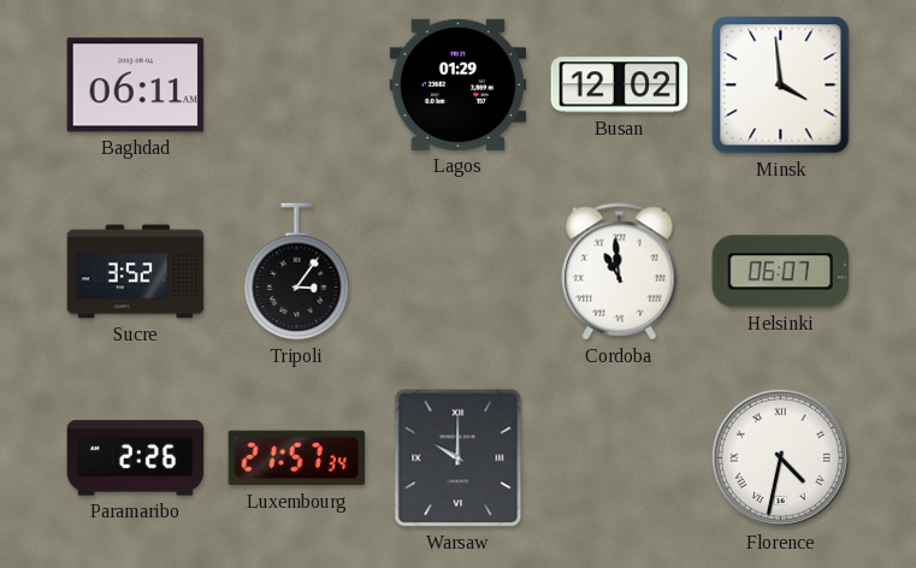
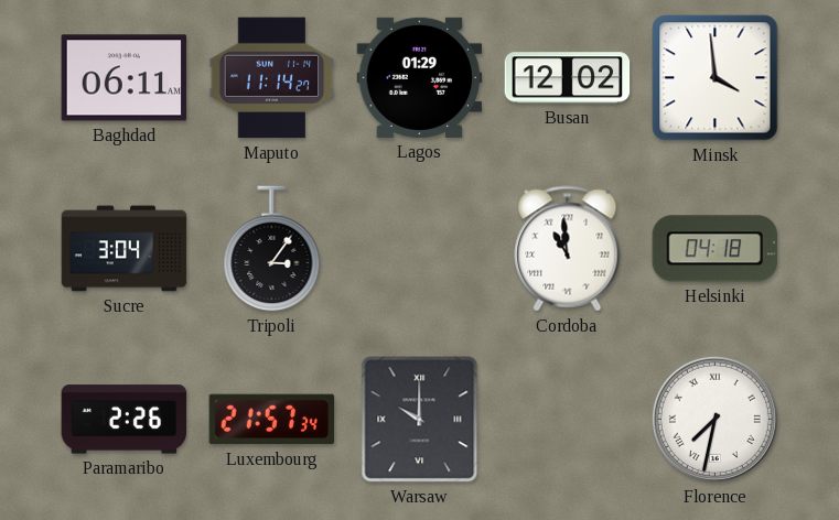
Maputo: none -> 11:14 (272, 78)
Sucre: 3:52 -> 3:04 (125, 249)
Helsinki: 06:07 -> 04:18 (716, 249)
Florence: 4:32 -> 7:32 (714, 419)
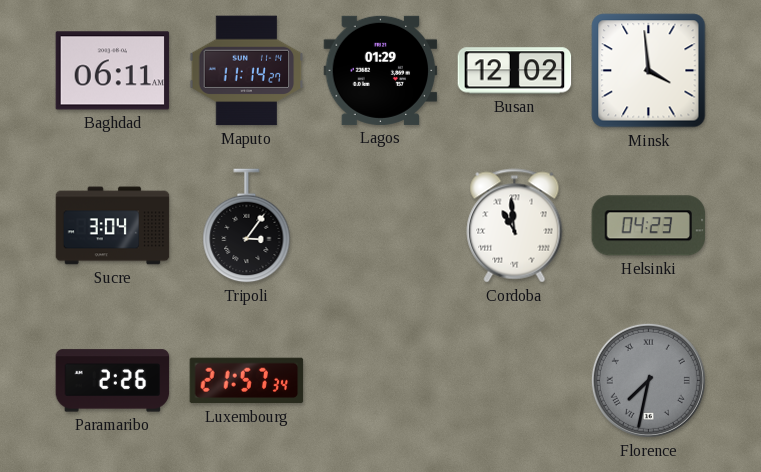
Helsinki: 04:18 -> 04:23 (649, 226)
Warsaw: 10:00 -> none (420, 420)
Florence dial: white -> grey (648, 380)
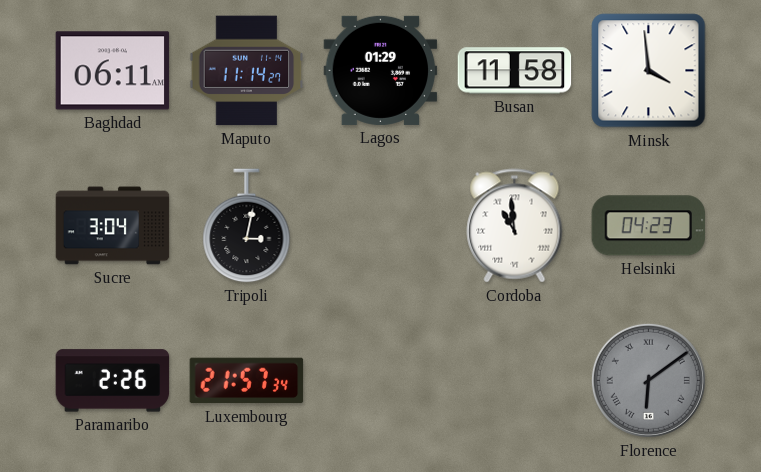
Busan: 12:02 -> 11:58 (515, 71)
Tripoli: 3:06 -> 3:02 (247, 226)
Florence: 7:32 -> 6:09 (648, 380)
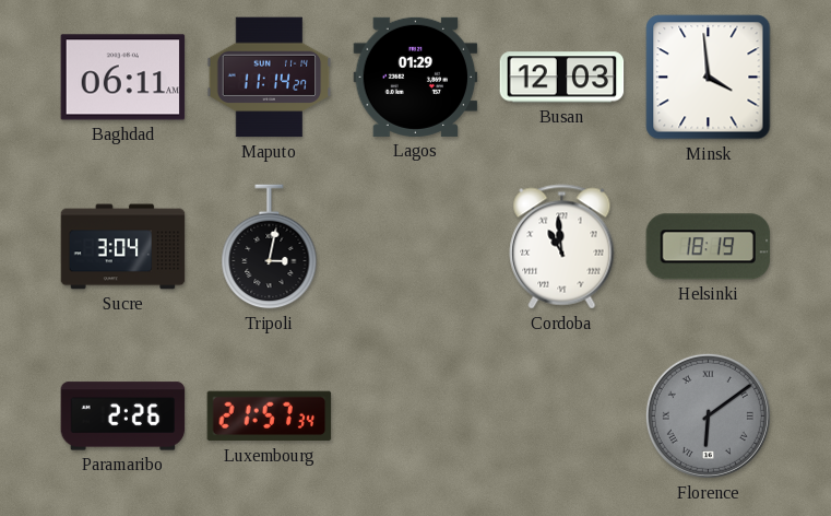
Busan: 11:58 -> 12:03 (562, 78)
Helsinki: 04:23 -> 18:19 (709, 247)
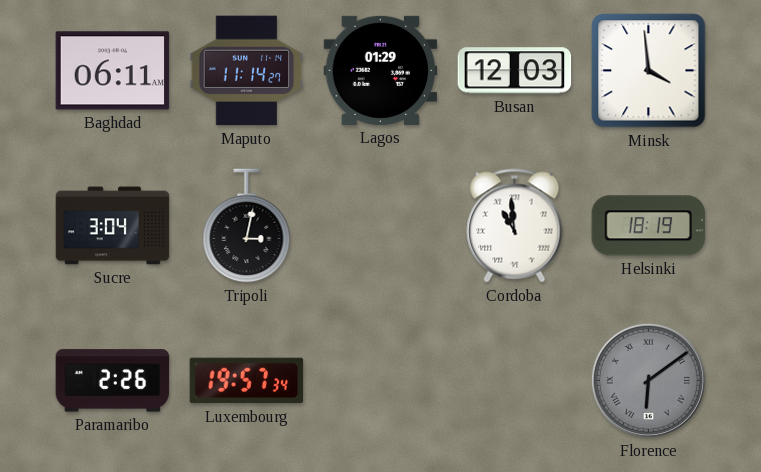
Luxembourg: 21:57 -> 19:57 (247, 381)
